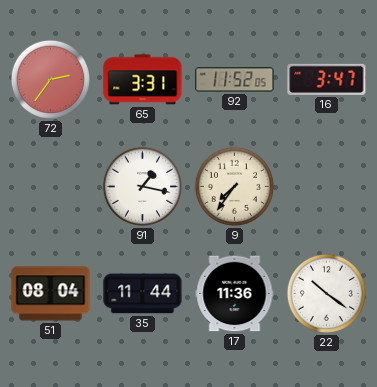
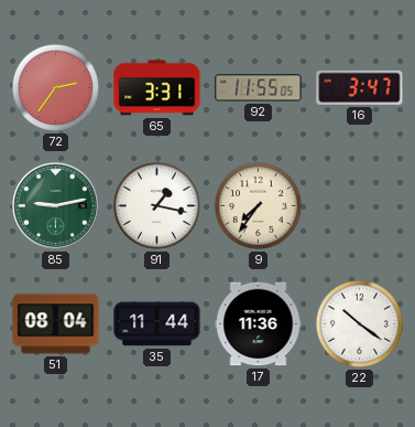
92: 11:52 -> 11:55 (259, 88)
85: none -> 9:13 (56, 206)
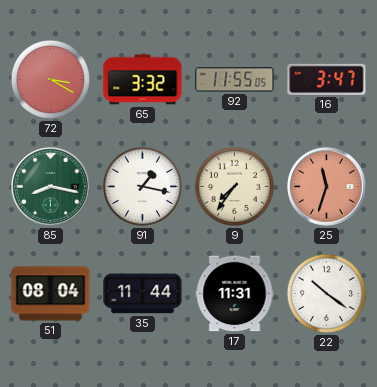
72: 2:36 -> 3:20 (50, 79)
65: 3:31 -> 3:32 (143, 80)
85: 9:13 -> 8:17 (51, 187)
25: none -> 11:33 (327, 187)
17: 11:36 -> 11:31 (235, 294)
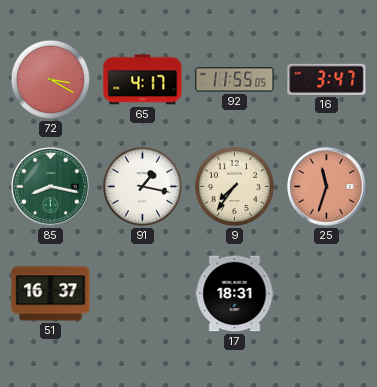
65: 3:32 -> 4:17 (143, 80)
51: 08:04 -> 16:37 (51, 294)
35: 11:44 -> none (143, 294)
17: 11:31 -> 18:31 (235, 294)
22: 10:21 -> none (326, 293)
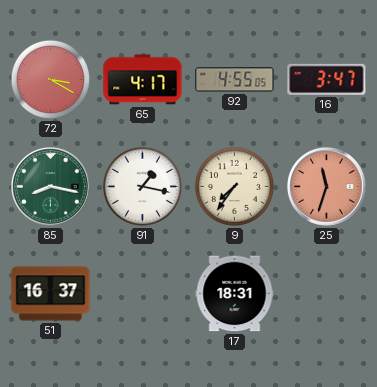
92: 11:55 -> 4:55 (235, 80)
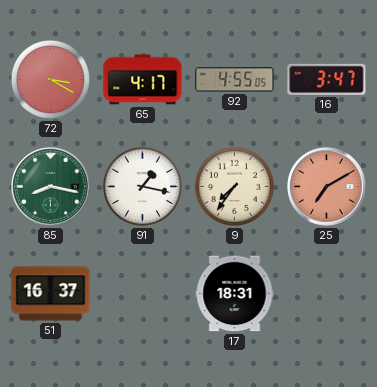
25: 11:33 -> 7:10 (327, 187)
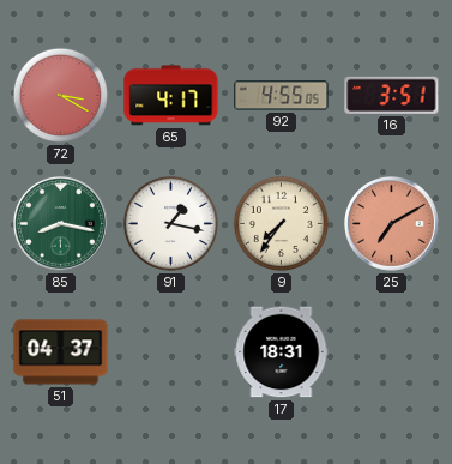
16: 3:47 -> 3:51 (392, 95)
51: 16:37 -> 04:37 (61, 352)
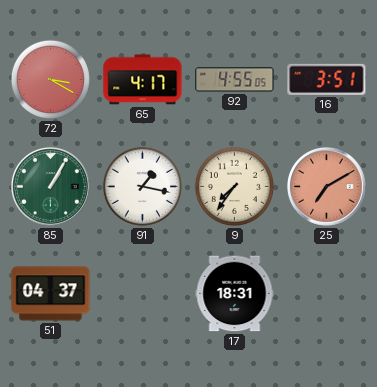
85: 8:17 -> 1:05 (51, 187)
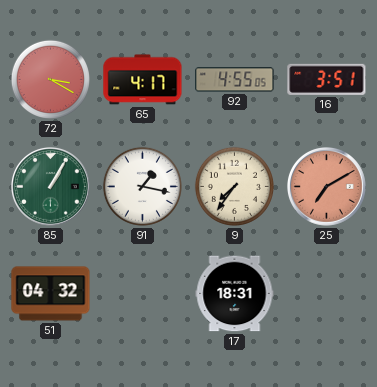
51: 04:37 -> 04:32 (51, 294)
